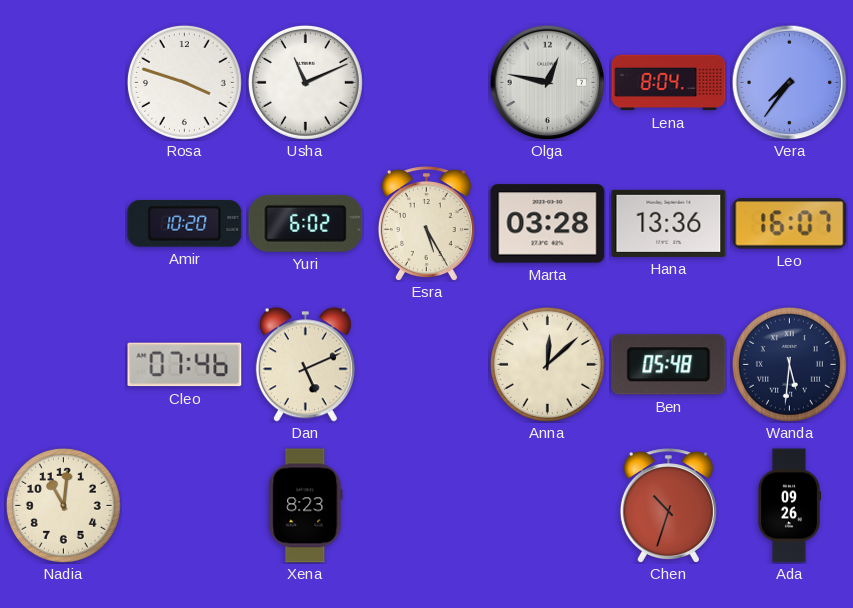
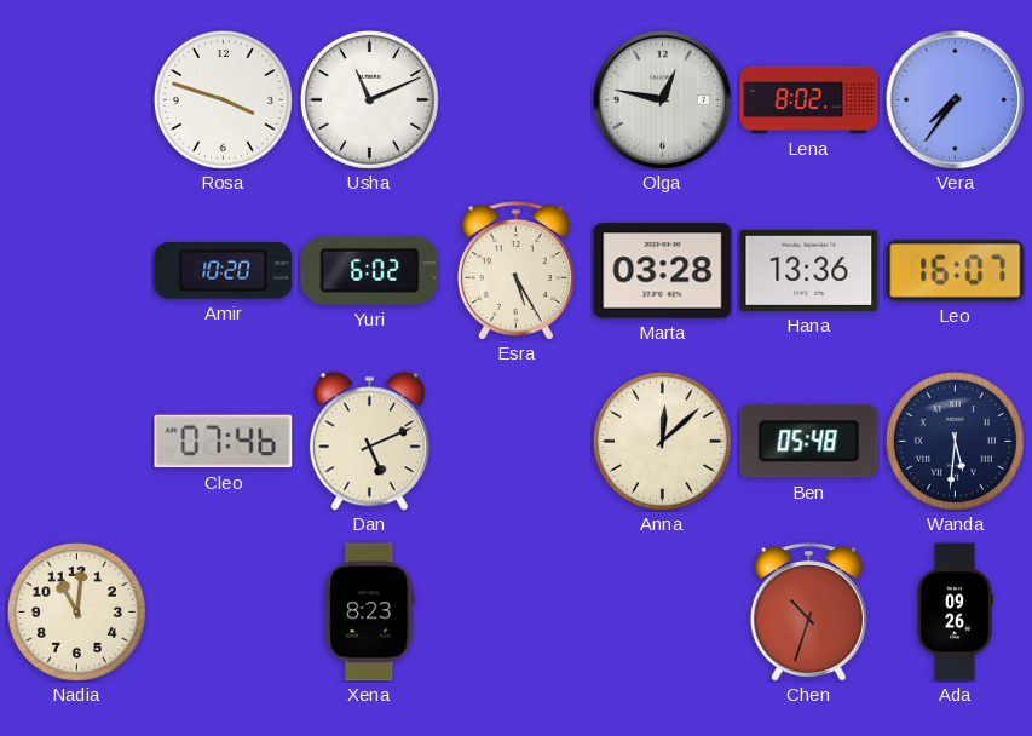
Lena: 8:04 -> 8:02 (809, 100)
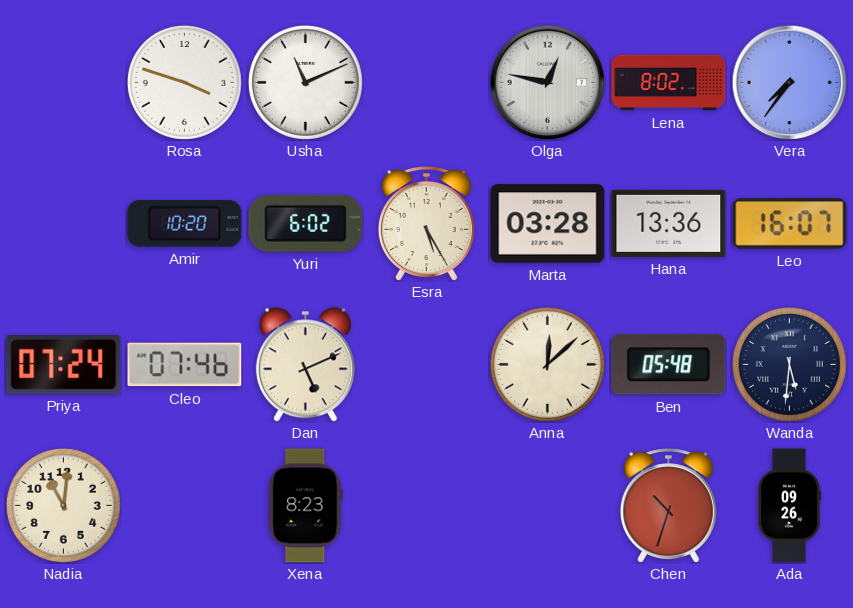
Priya: none -> 07:24 (64, 365)
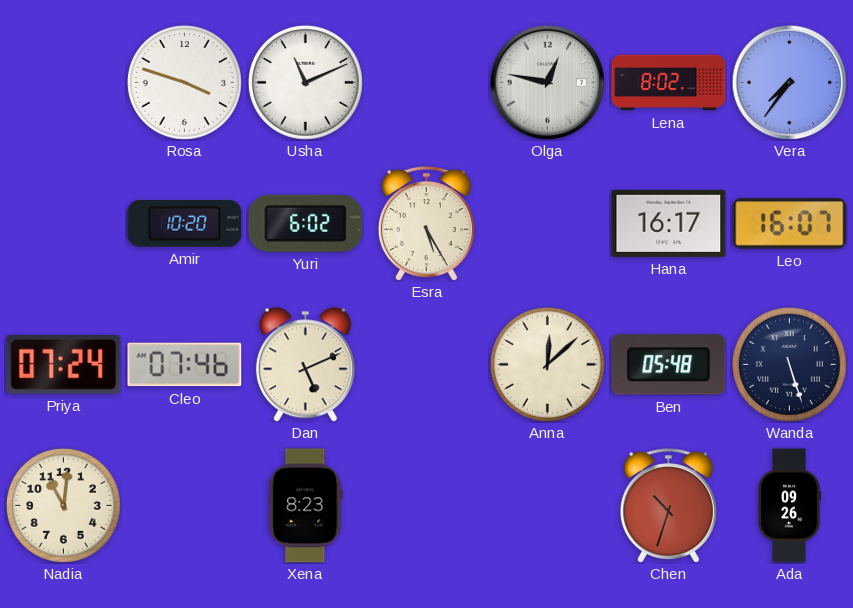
Marta: 03:28 -> none (548, 224)
Hana: 13:36 -> 16:17 (669, 223)
Wanda: 5:31 -> 5:27 (789, 364)
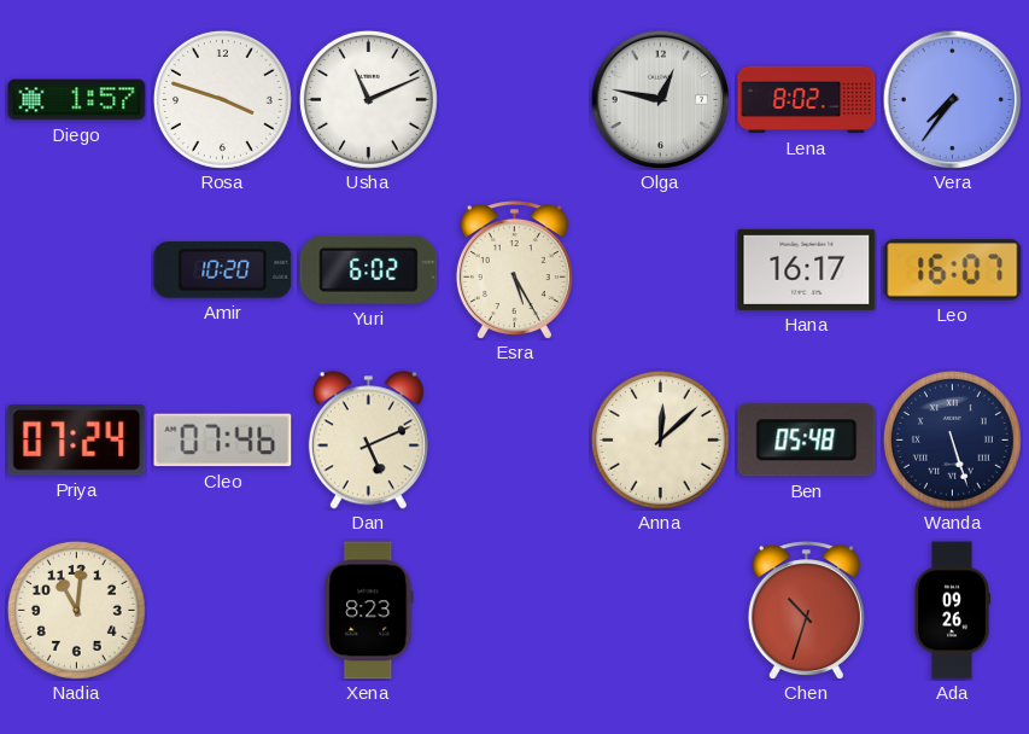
Diego: none -> 1:57 (77, 100)
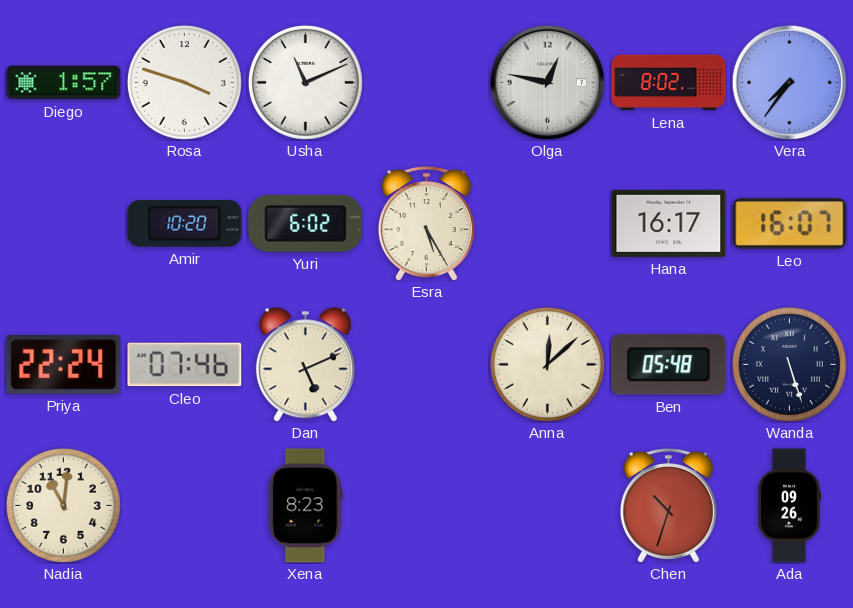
Priya: 07:24 -> 22:24 (64, 365)
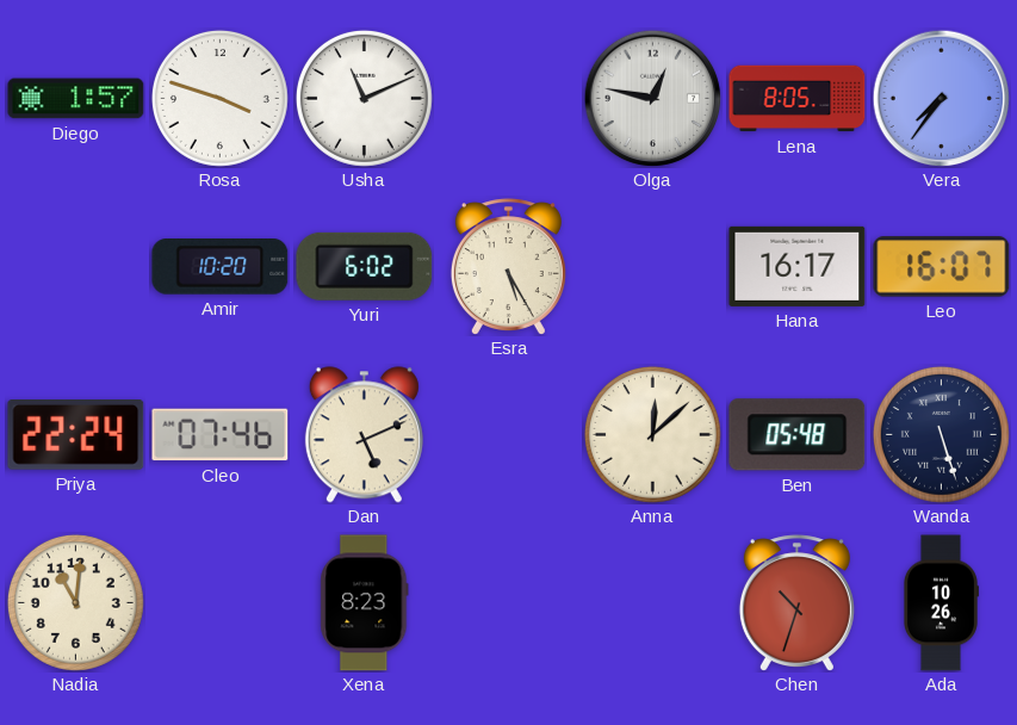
Lena: 8:02 -> 8:05 (798, 99)
Ada: 09:26 -> 10:26 (942, 603)
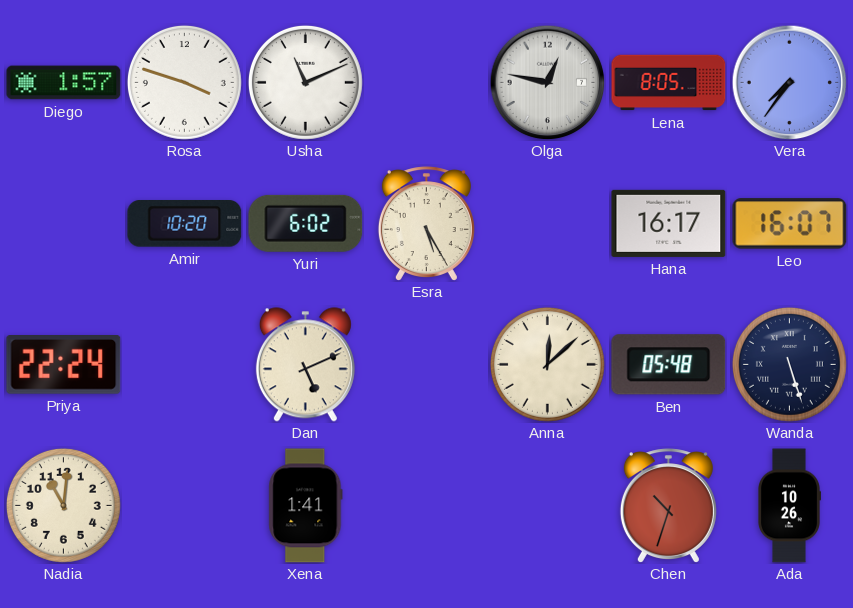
Cleo: 07:46 -> none (221, 435)
Xena: 8:23 -> 1:41 (306, 506)
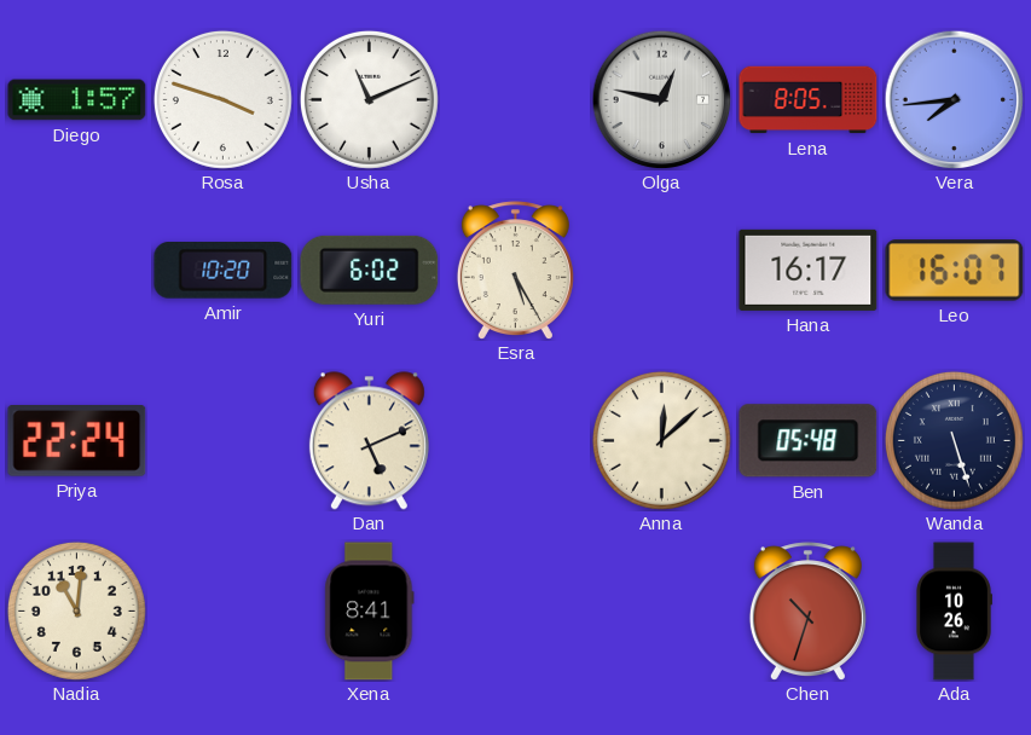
Vera: 7:36 -> 7:44 (954, 99)
Xena: 1:41 -> 8:41 (370, 612)
